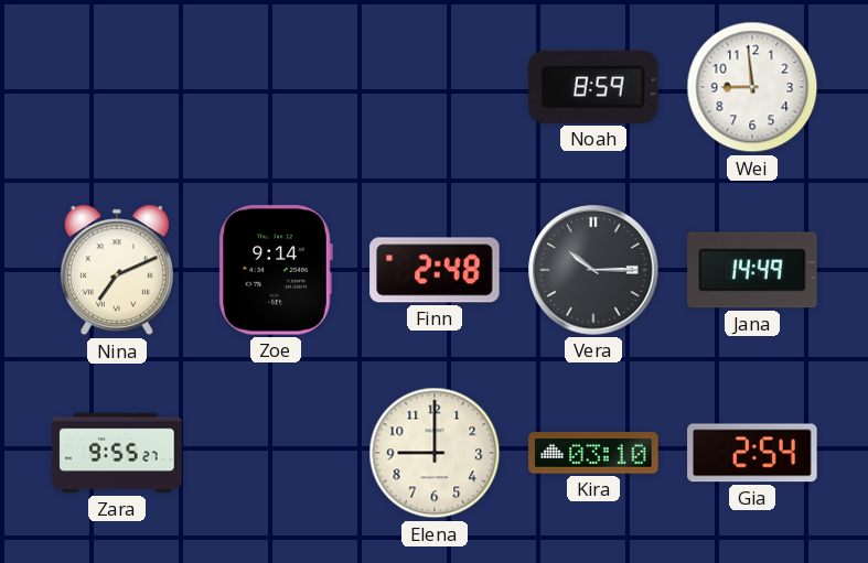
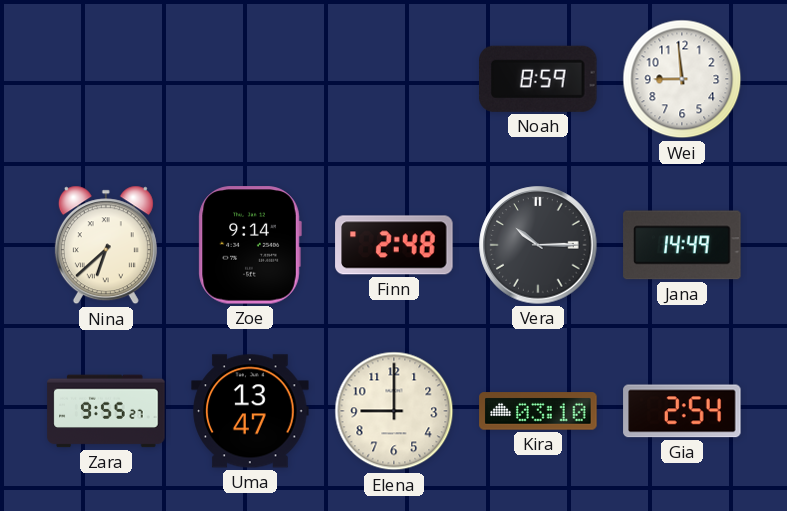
Nina: 7:11 -> 6:38 (106, 245)
Uma: none -> 13:47 (250, 411)
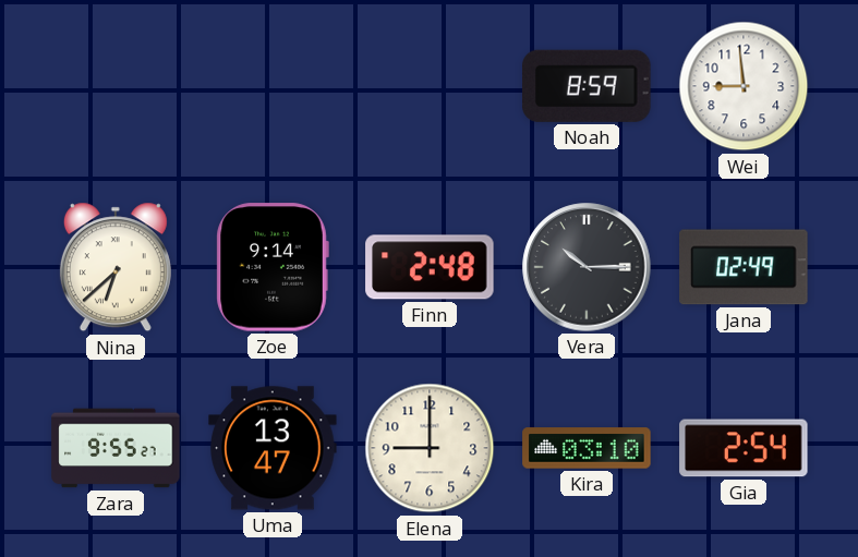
Jana: 14:49 -> 02:49 (744, 267)
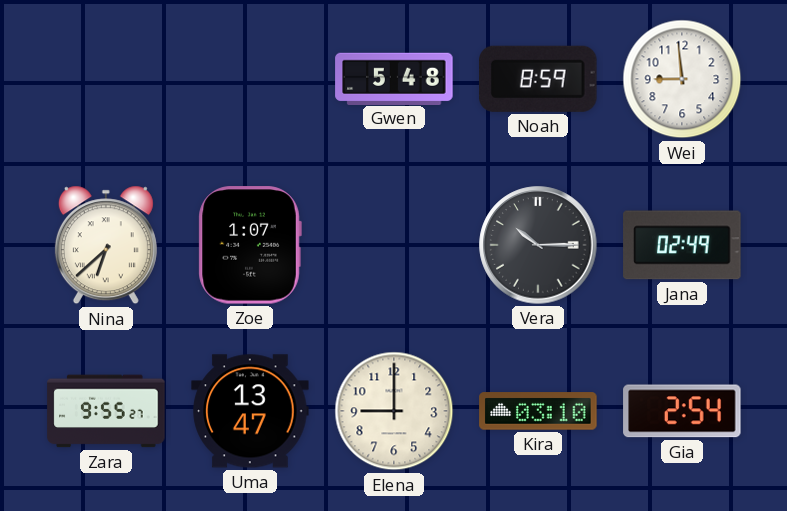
Gwen: none -> 5:48 (394, 78)
Zoe: 9:14 -> 1:07 (250, 245)
Finn: 2:48 -> none (430, 267)
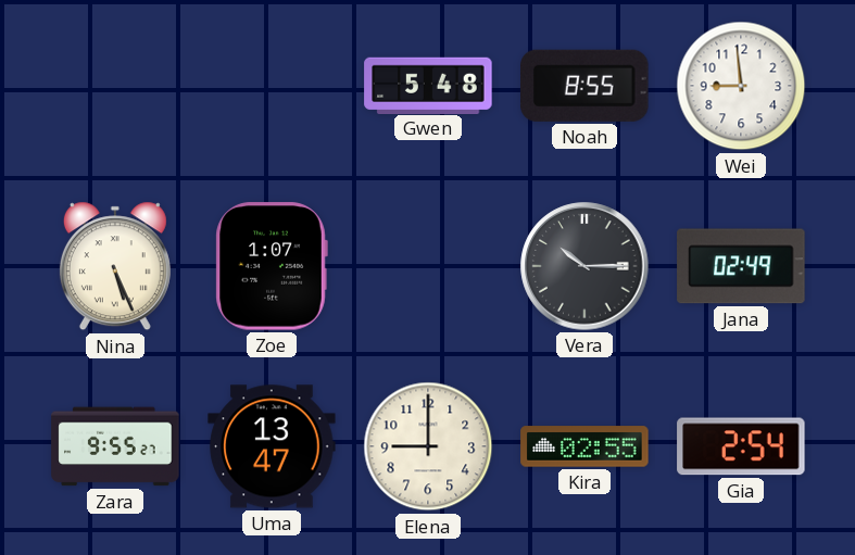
Noah: 8:59 -> 8:55 (586, 86)
Nina: 6:38 -> 5:26 (115, 266)
Kira: 03:10 -> 02:55 (584, 446)
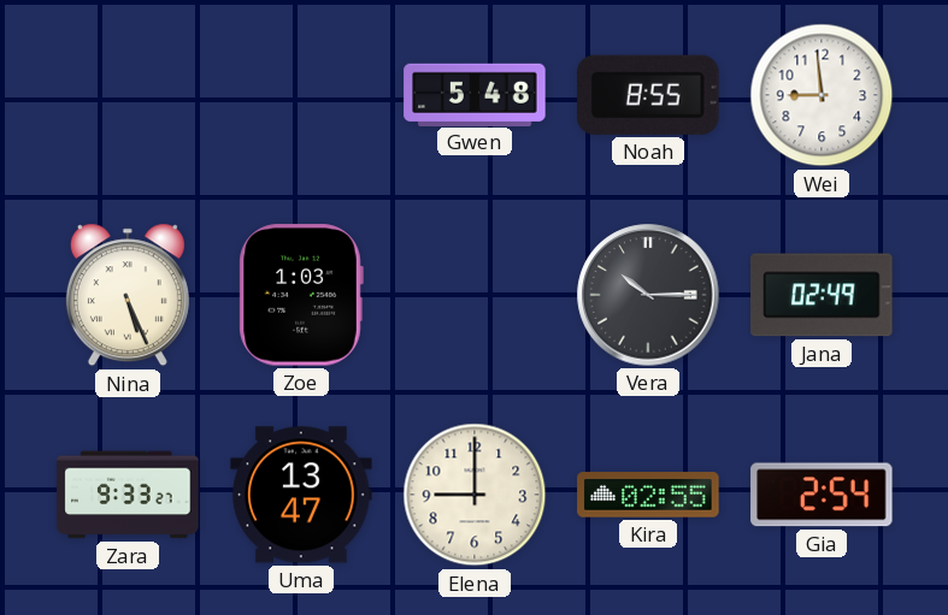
Zoe: 1:07 -> 1:03 (301, 295)
Zara: 9:55 -> 9:33 (128, 495)
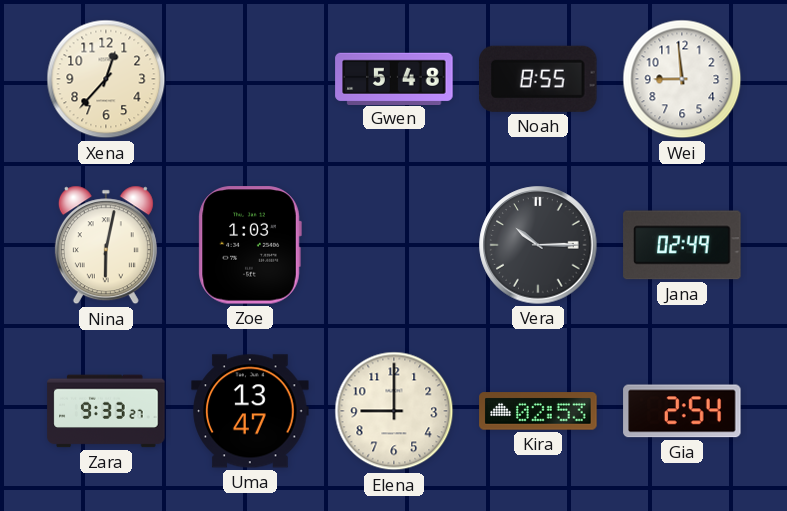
Xena: none -> 12:37 (106, 79)
Nina: 5:26 -> 6:02 (106, 245)
Kira: 02:55 -> 02:53 (538, 411)
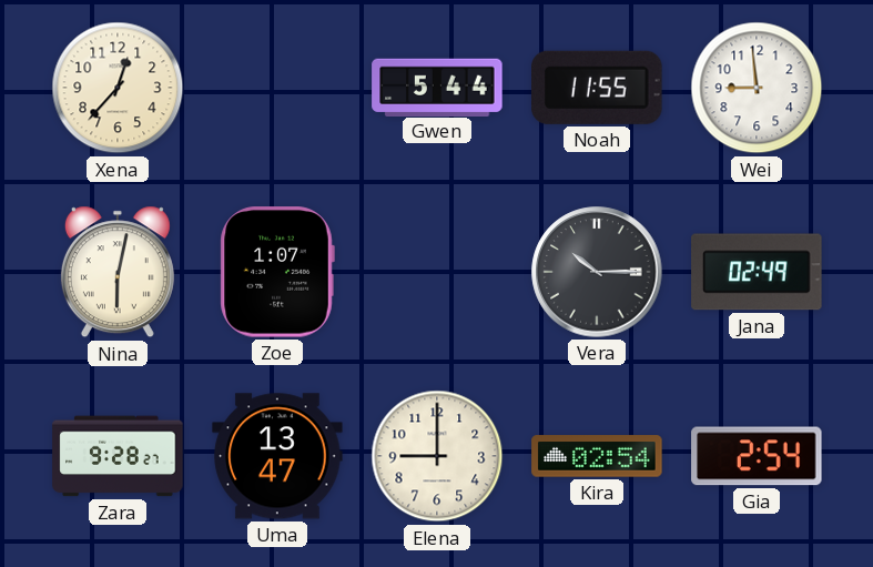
Gwen: 5:48 -> 5:44 (437, 87)
Noah: 8:55 -> 11:55 (598, 88)
Zoe: 1:03 -> 1:07 (277, 272)
Zara: 9:33 -> 9:28 (118, 456)
Kira: 02:53 -> 02:54 (597, 456)
